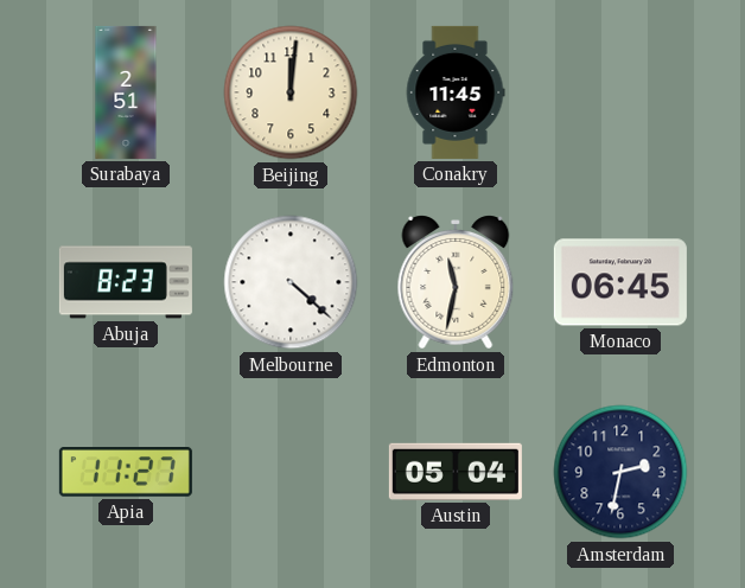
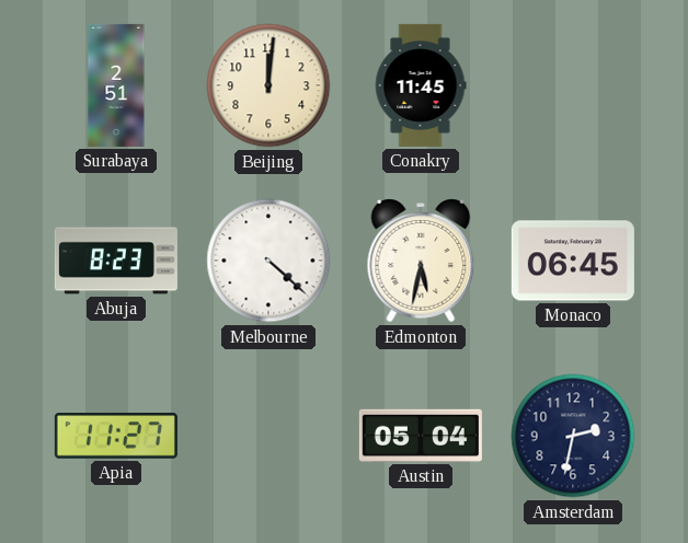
Edmonton: 11:32 -> 5:32 (421, 261)
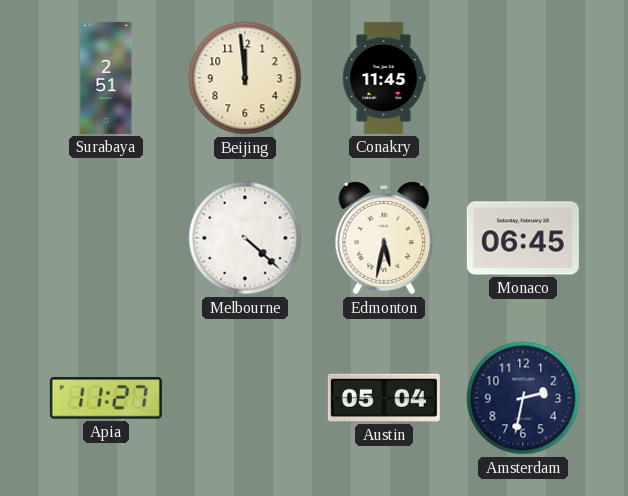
Beijing: 12:01 -> 11:59 (245, 78)
Abuja: 8:23 -> none (116, 261)
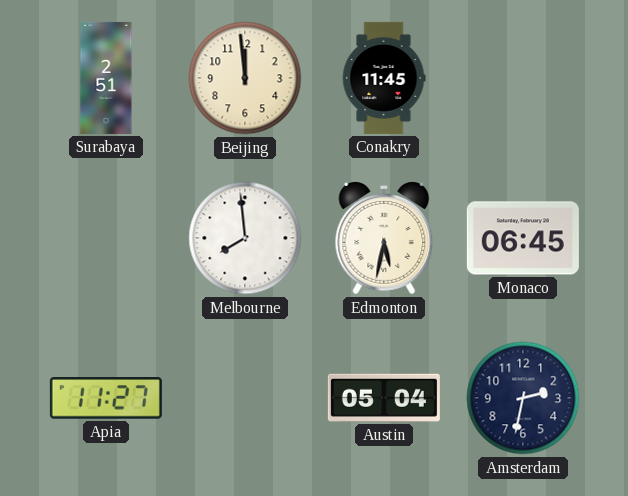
Melbourne: 4:22 -> 7:59 (245, 238)
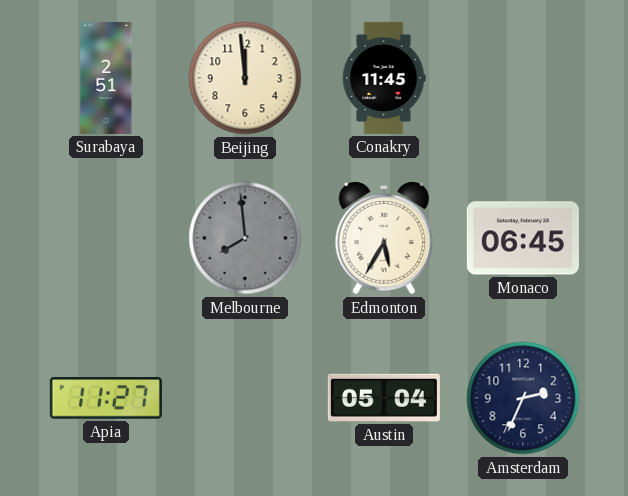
Melbourne dial: white -> grey (245, 238)
Edmonton: 5:32 -> 5:35 (384, 238)
Amsterdam: 2:32 -> 2:34 (523, 398)
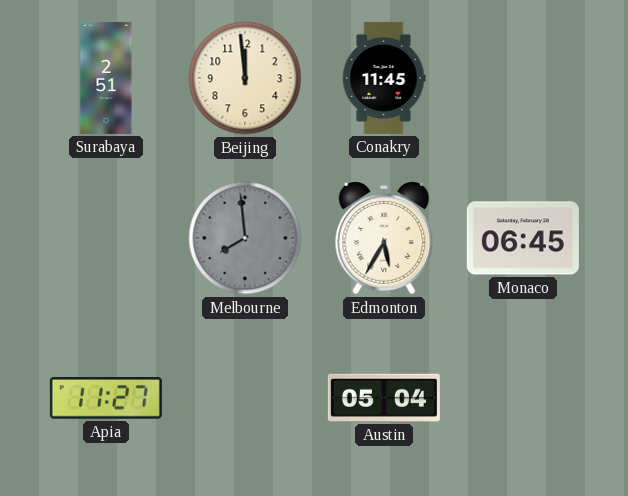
Amsterdam: 2:34 -> none (523, 398)
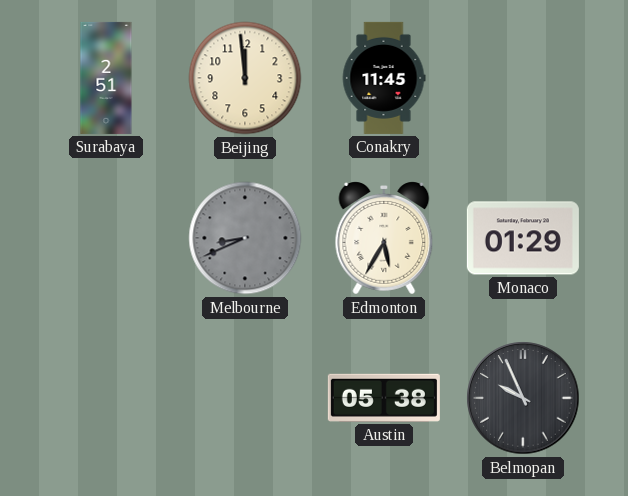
Melbourne: 7:59 -> 8:41 (245, 238)
Monaco: 06:45 -> 01:29 (523, 238)
Apia: 11:27 -> none (106, 399)
Austin: 05:04 -> 05:38 (384, 398)
Belmopan: none -> 9:56 (523, 398)
